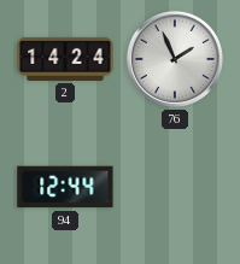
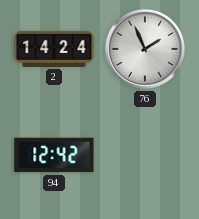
94: 12:44 -> 12:42 (54, 155)
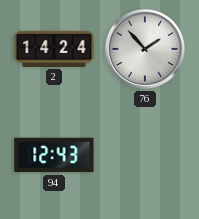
76: 1:56 -> 1:53 (145, 49)
94: 12:42 -> 12:43 (54, 155)
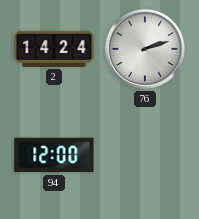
76: 1:53 -> 2:12 (145, 49)
94: 12:43 -> 12:00 (54, 155)
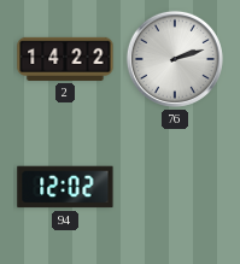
2: 14:24 -> 14:22 (65, 59)
94: 12:00 -> 12:02 (65, 187)
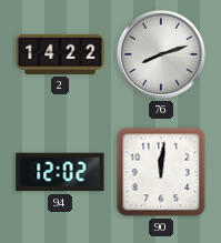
76: 2:12 -> 8:12 (161, 54)
90: none -> 12:01 (161, 172)
